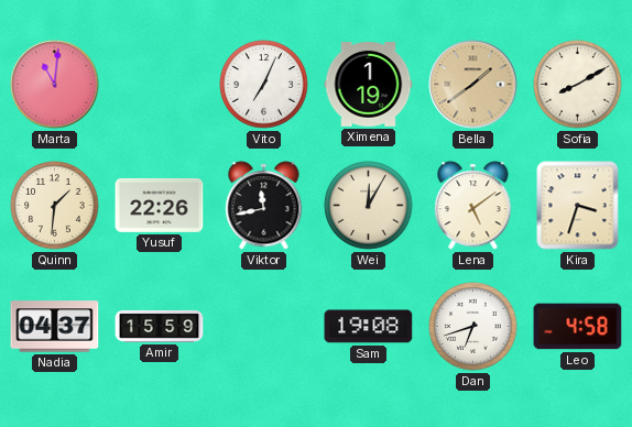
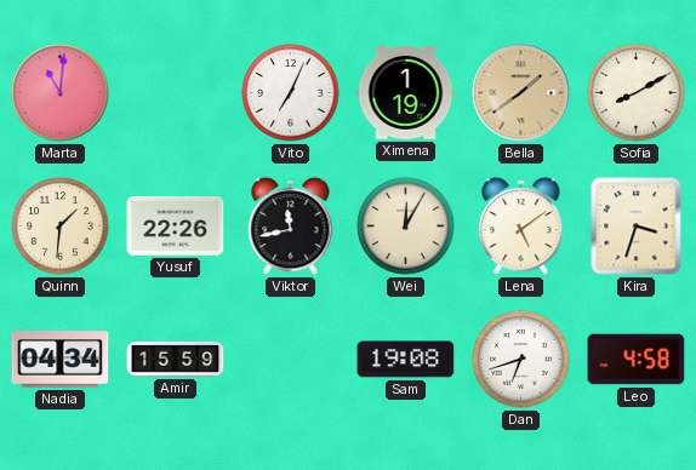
Nadia: 04:37 -> 04:34 (61, 360)
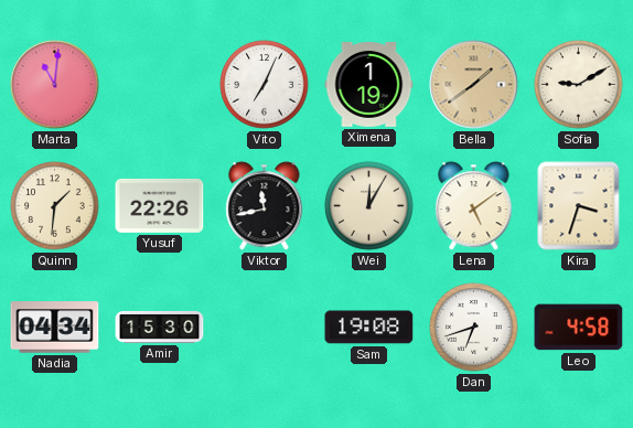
Sofia: 8:10 -> 9:10 (579, 85)
Amir: 15:59 -> 15:30 (160, 328)
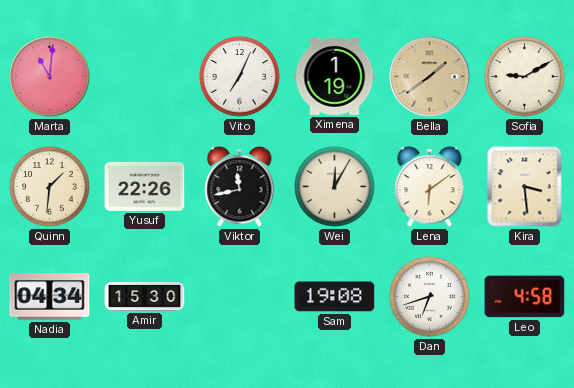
Lena: 5:09 -> 6:09 (430, 187)
Kira: 3:33 -> 3:29 (525, 187)
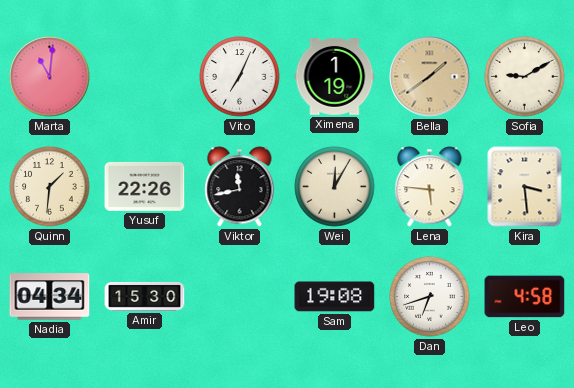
Lena: 6:09 -> 5:46 (430, 187)
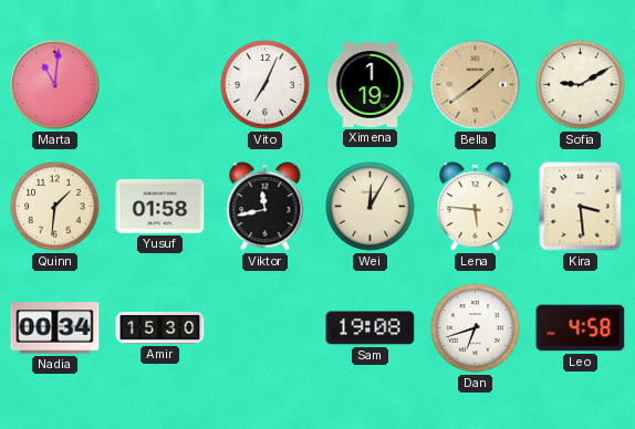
Yusuf: 22:26 -> 01:58 (160, 206)
Nadia: 04:34 -> 00:34 (55, 328)
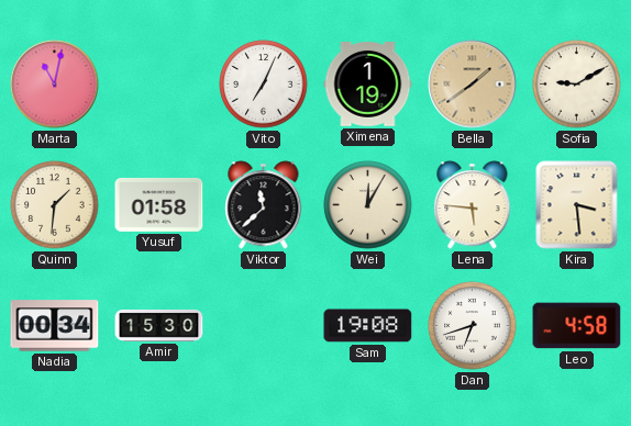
Marta: 11:01 -> 11:02 (55, 85)
Viktor: 11:43 -> 11:38 (264, 205)
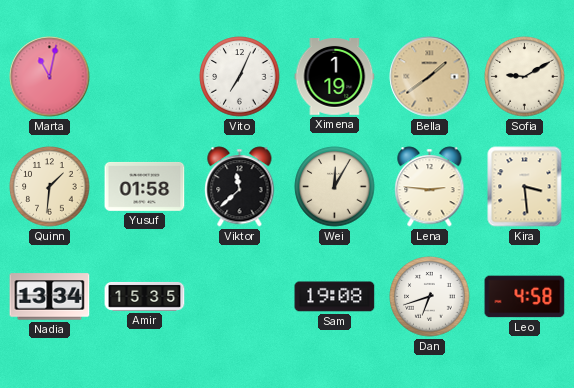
Lena: 5:46 -> 2:46 (430, 187)
Nadia: 00:34 -> 13:34 (50, 297)
Amir: 15:30 -> 15:35 (145, 297)
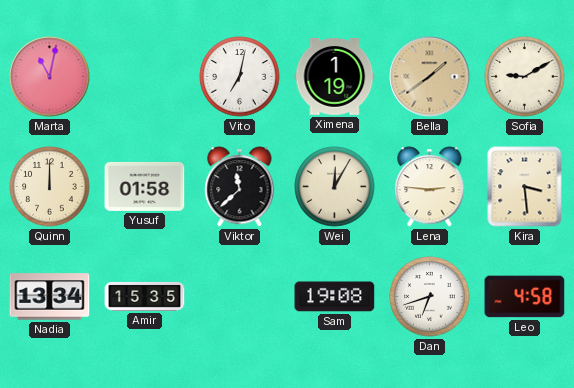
Vito: 7:04 -> 7:02 (240, 77)
Quinn: 1:31 -> 12:00 (50, 187)
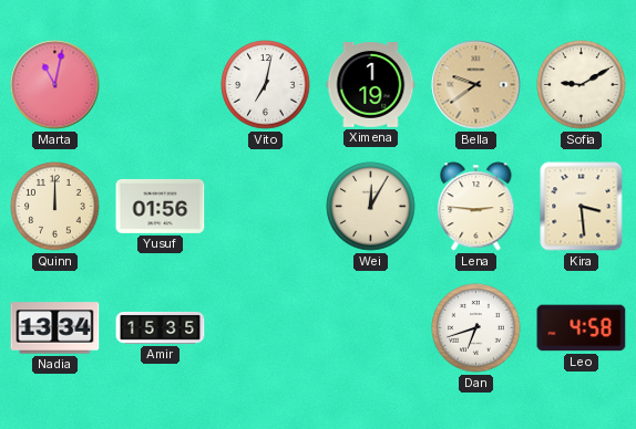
Bella: 1:39 -> 9:39 (476, 85)
Yusuf: 01:58 -> 01:56 (161, 206)
Viktor: 11:38 -> none (240, 187)
Sam: 19:08 -> none (335, 297)
